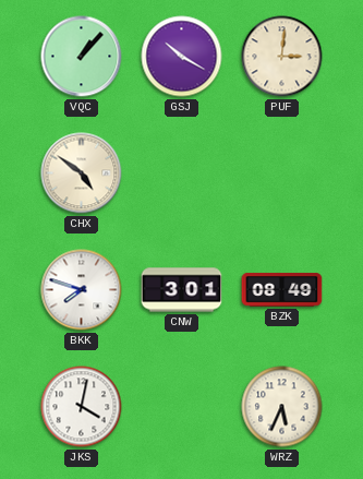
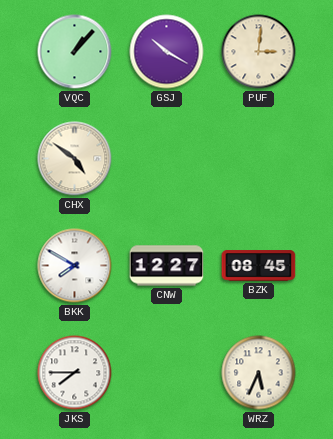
BKK: 7:48 -> 7:50 (75, 266)
CNW: 3:01 -> 12:27 (167, 266)
BZK: 08:49 -> 08:45 (259, 266)
JKS: 4:02 -> 7:45 (75, 373)
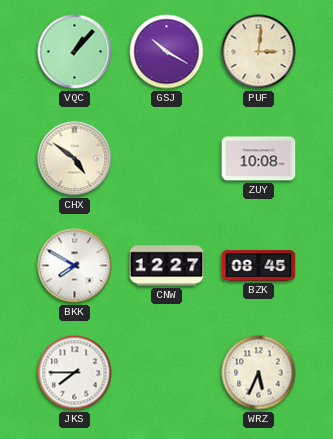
ZUY: none -> 10:08 (259, 159)
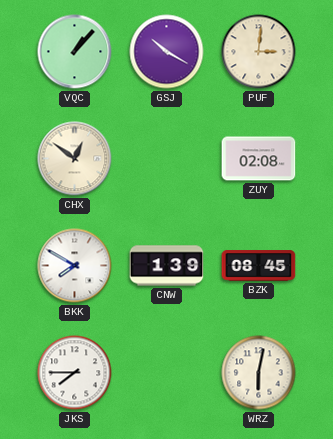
CHX: 4:51 -> 12:51 (75, 159)
ZUY: 10:08 -> 02:08 (259, 159)
CNW: 12:27 -> 1:39 (167, 266)
WRZ: 5:34 -> 6:02 (259, 373)
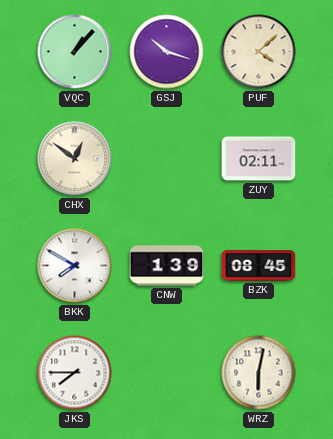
GSJ: 10:20 -> 10:18 (167, 52)
PUF: 3:01 -> 4:08 (259, 52)
ZUY: 02:08 -> 02:11 (259, 159)
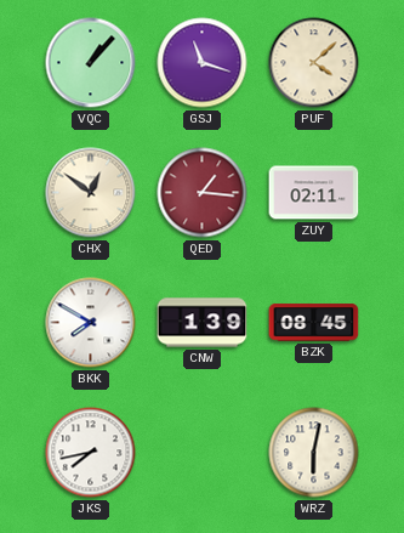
GSJ: 10:18 -> 11:18 (203, 63)
QED: none -> 1:16 (203, 193)
JKS: 7:45 -> 7:43 (91, 453)
